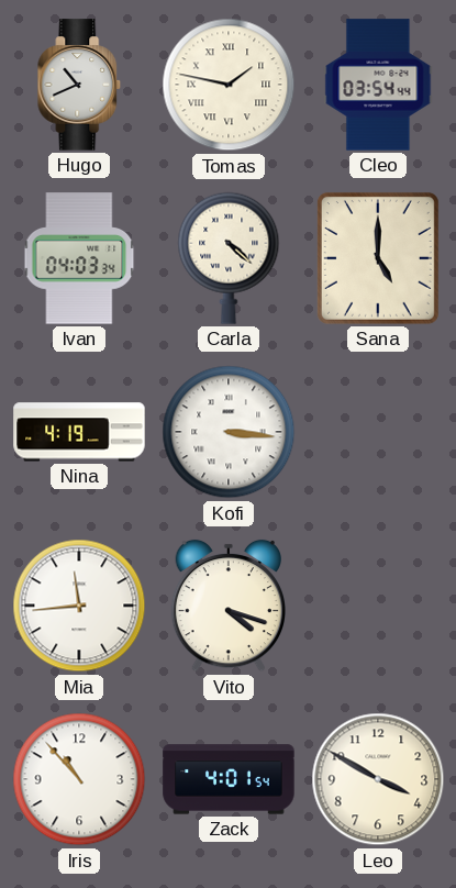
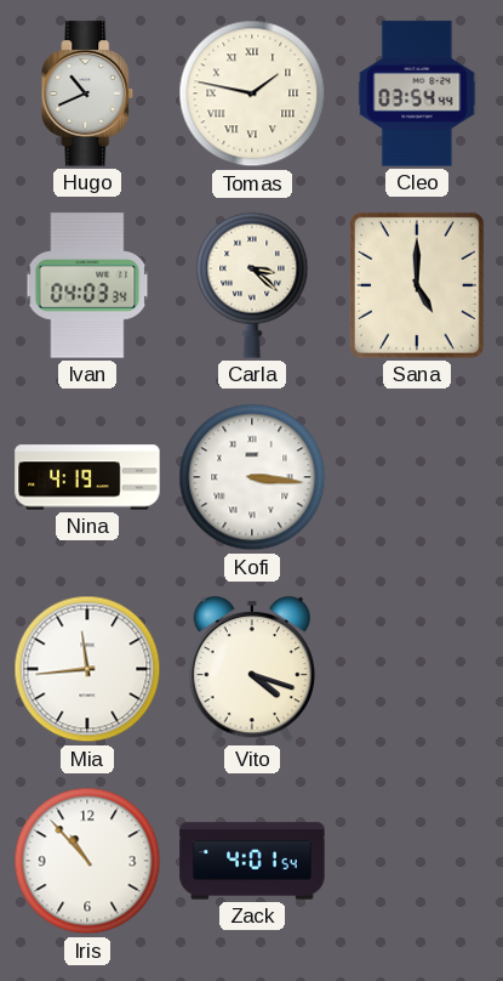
Carla: 4:22 -> 3:22 (252, 285)
Leo: 3:50 -> none (378, 779)
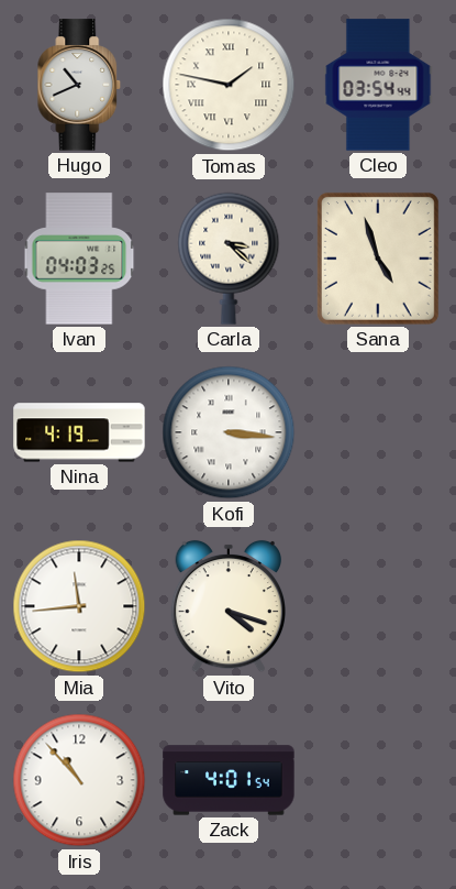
Ivan: 04:03:34 -> 04:03:25 (79, 259)
Sana: 5:00 -> 4:57 (378, 259)
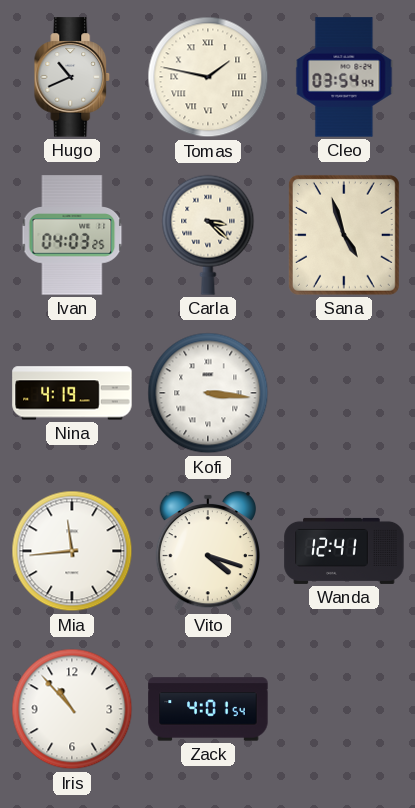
Wanda: none -> 12:41 (344, 551)
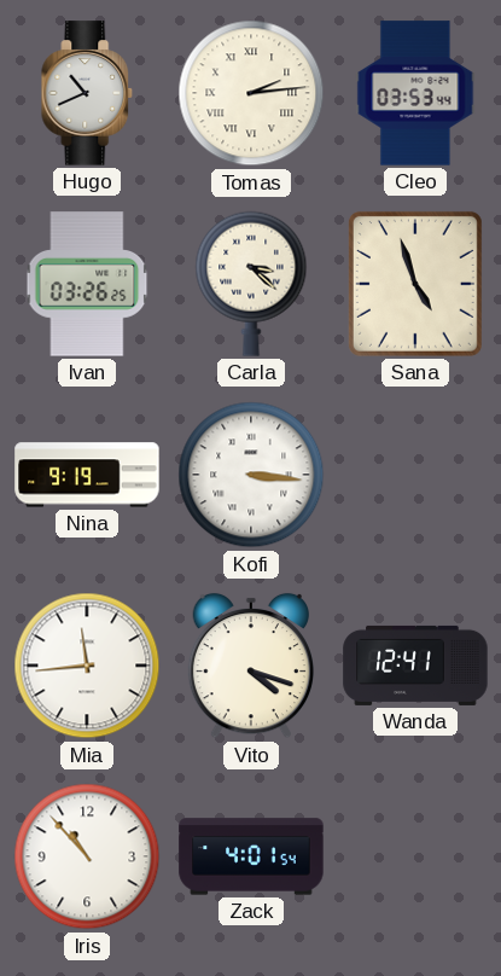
Tomas: 1:47 -> 2:14 (251, 93)
Cleo: 03:54 -> 03:53 (415, 93)
Ivan: 04:03 -> 03:26 (87, 284)
Nina: 4:19 -> 9:19 (87, 475)
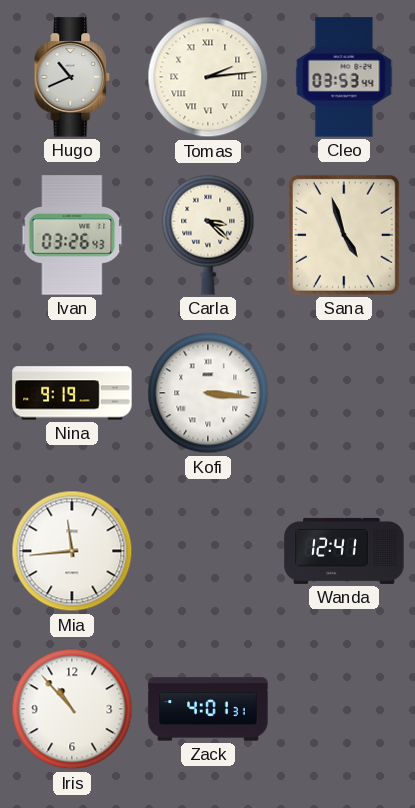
Ivan: 03:26:25 -> 03:26:43 (72, 235)
Vito: 4:18 -> none (251, 666)
Zack: 4:01:54 -> 4:01:31 (208, 709)
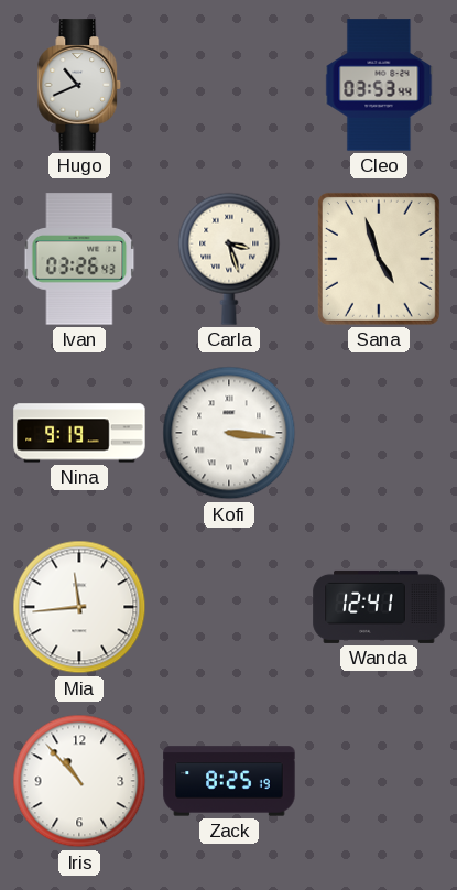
Tomas: 2:14 -> none (208, 77)
Carla: 3:22 -> 3:27 (229, 259)
Zack: 4:01 -> 8:25 (229, 781)
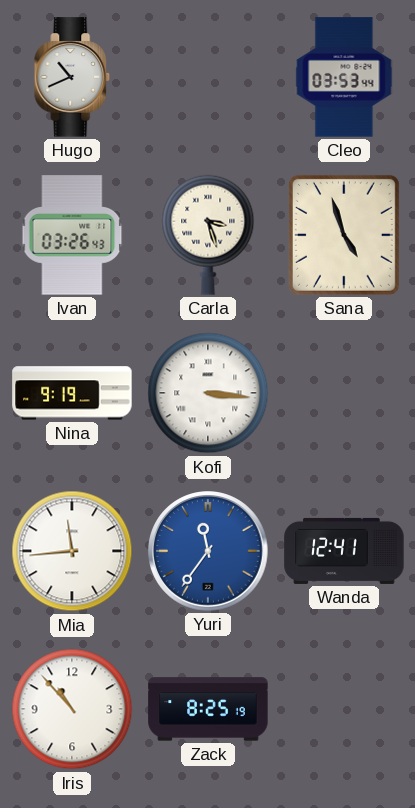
Yuri: none -> 11:36 (208, 551)
